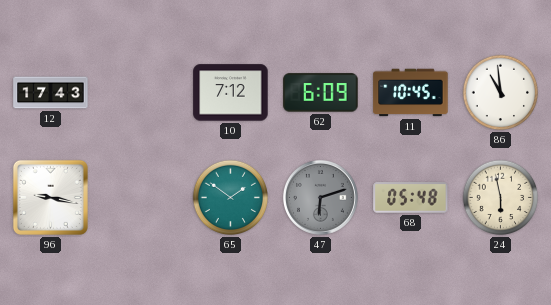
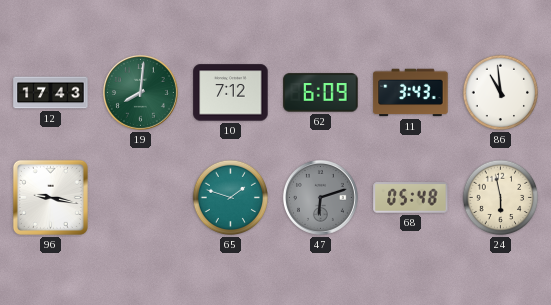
19: none -> 8:01 (140, 92)
11: 10:45 -> 3:43 (411, 93)
65: 1:51 -> 1:48 (231, 198)
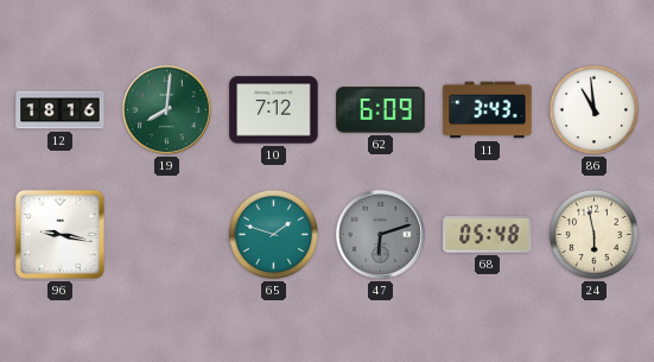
12: 17:43 -> 18:16 (61, 110)
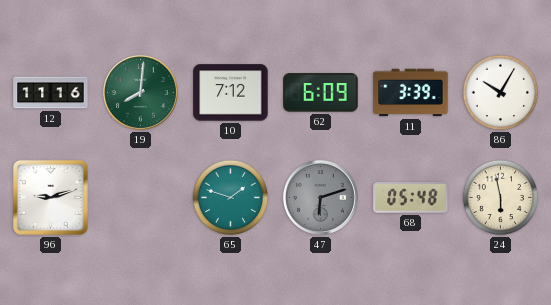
12: 18:16 -> 11:16 (51, 93)
11: 3:43 -> 3:39 (411, 93)
86: 10:59 -> 10:05 (501, 93)
96: 9:17 -> 9:12 (50, 197)
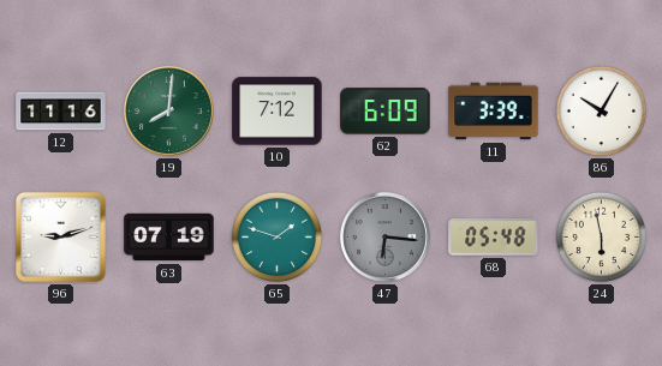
63: none -> 07:19 (169, 238)
47: 6:12 -> 6:16 (384, 236)
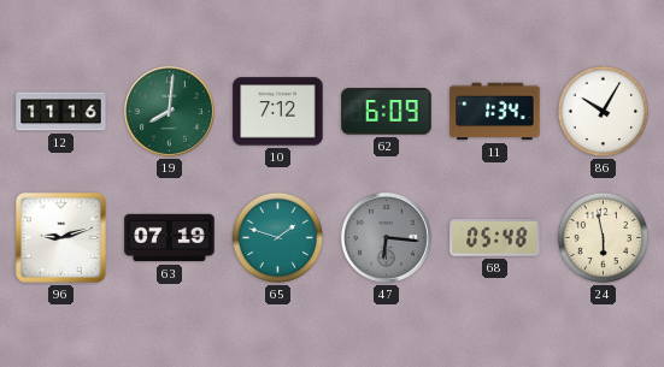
11: 3:39 -> 1:34 (495, 112)
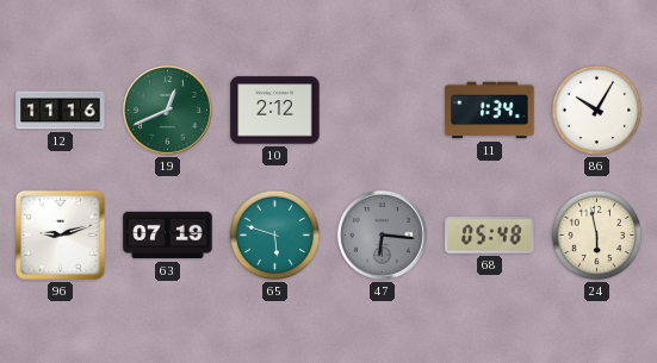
19: 8:01 -> 12:41 (167, 109)
10: 7:12 -> 2:12 (275, 111)
62: 6:09 -> none (387, 112)
65: 1:48 -> 5:48 (275, 236)
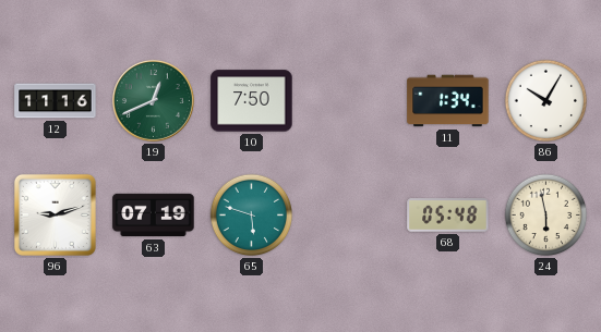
10: 2:12 -> 7:50 (252, 101)
47: 6:16 -> none (382, 234)
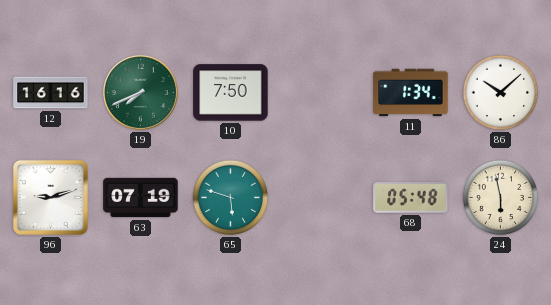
12: 11:16 -> 16:16 (51, 93)
19: 12:41 -> 7:41 (140, 92)
86: 10:05 -> 10:08 (501, 93)
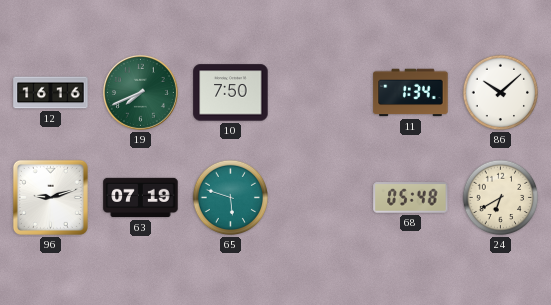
24: 5:58 -> 6:40 (501, 198)
